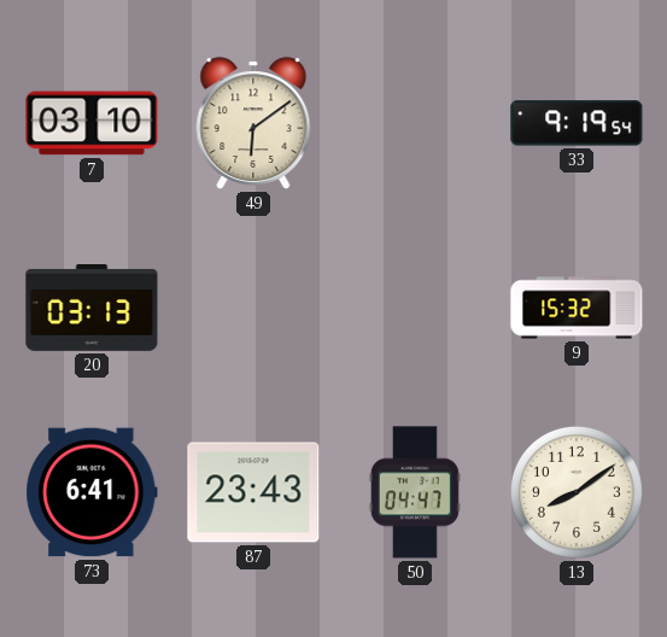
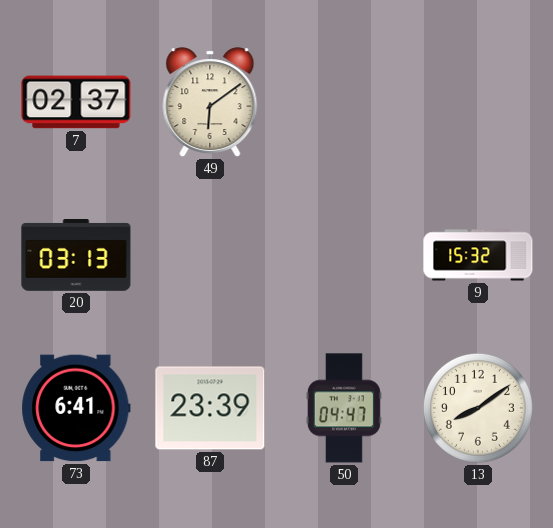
7: 03:10 -> 02:37 (76, 102)
33: 9:19 -> none (577, 123)
87: 23:43 -> 23:39 (210, 408)
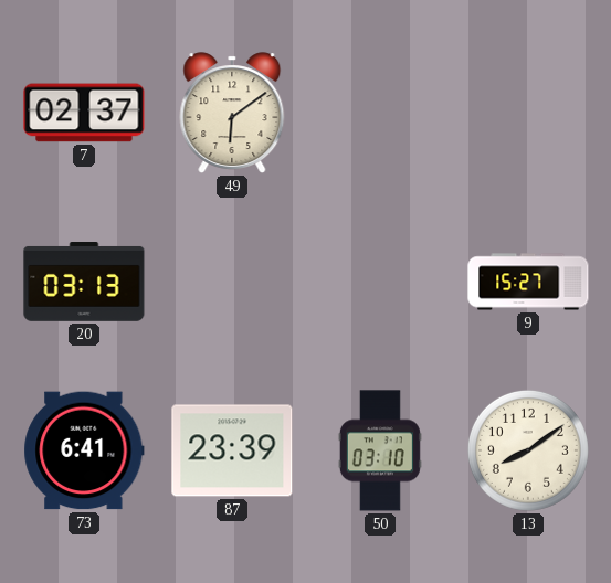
9: 15:32 -> 15:27 (528, 282)
50: 04:47 -> 03:10 (380, 451)
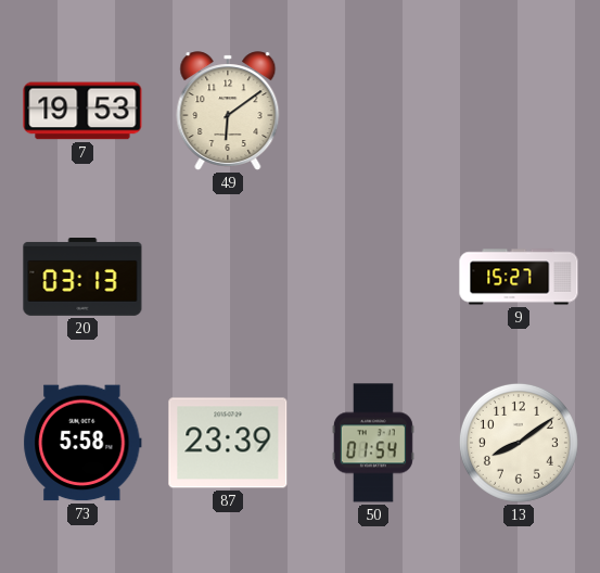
7: 02:37 -> 19:53 (82, 111)
73: 6:41 -> 5:58 (82, 443)
50: 03:10 -> 01:54 (373, 443)
